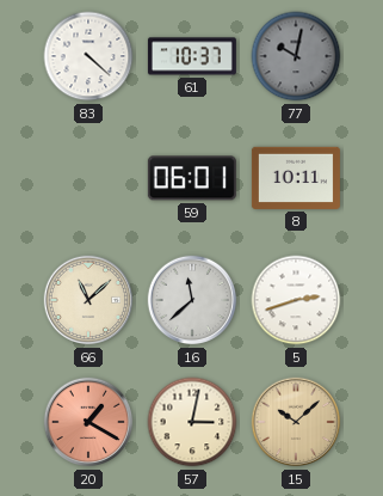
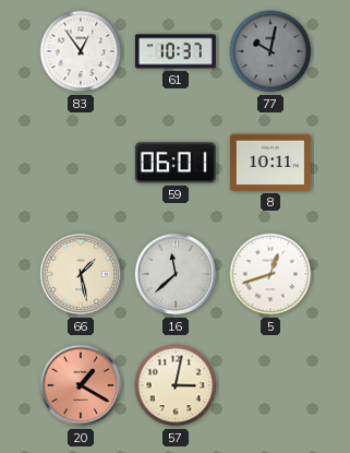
83: 4:22 -> 12:54 (81, 51)
66: 11:08 -> 1:28 (81, 274)
5: 2:42 -> 12:42 (270, 274)
15: 10:08 -> none (296, 422)
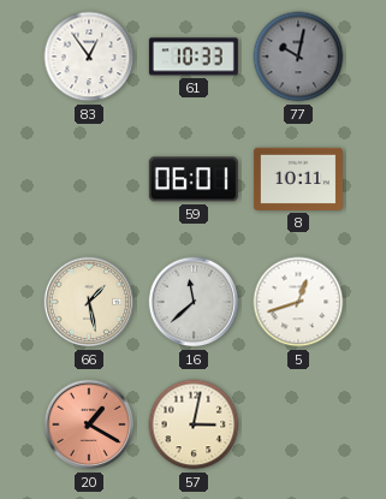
61: 10:37 -> 10:33 (194, 57)
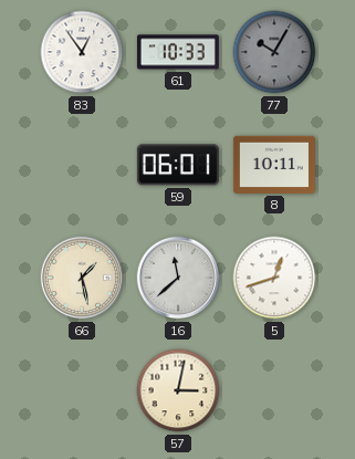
77: 10:02 -> 10:05 (274, 52)
20: 1:20 -> none (89, 424)
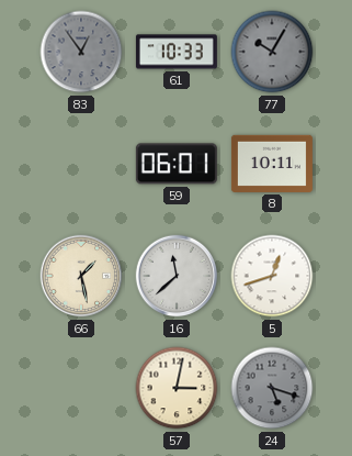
83 dial: white -> grey (81, 52)
24: none -> 5:18 (272, 388)
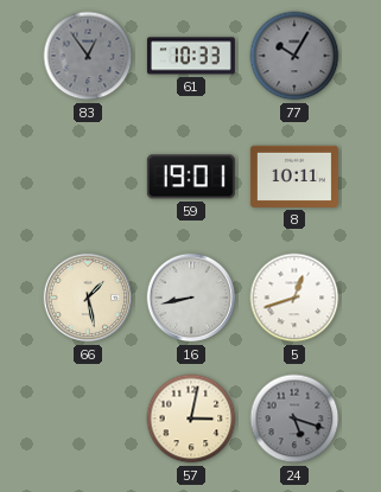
59: 06:01 -> 19:01 (191, 177)
16: 11:38 -> 8:43 (191, 298)
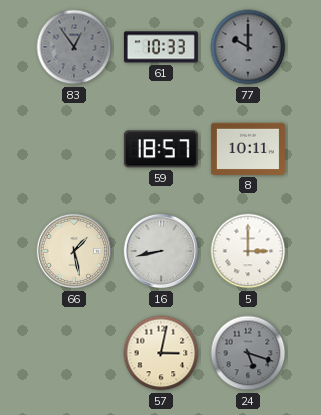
77: 10:05 -> 10:00 (248, 47)
59: 19:01 -> 18:57 (161, 149)
5: 12:42 -> 3:00 (248, 251)
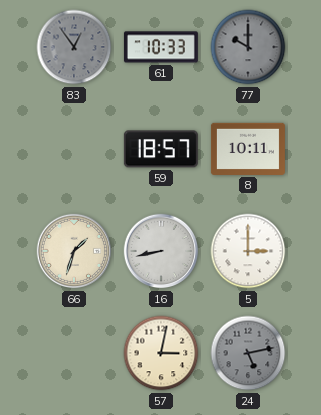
66: 1:28 -> 1:33 (74, 251)
24: 5:18 -> 5:13 (248, 353)
